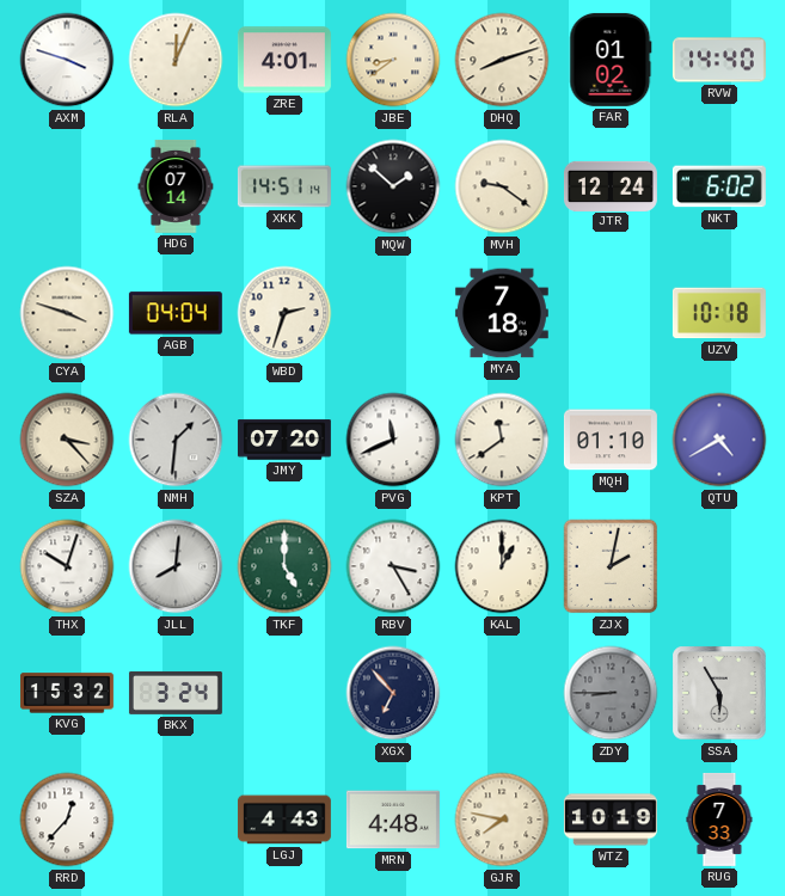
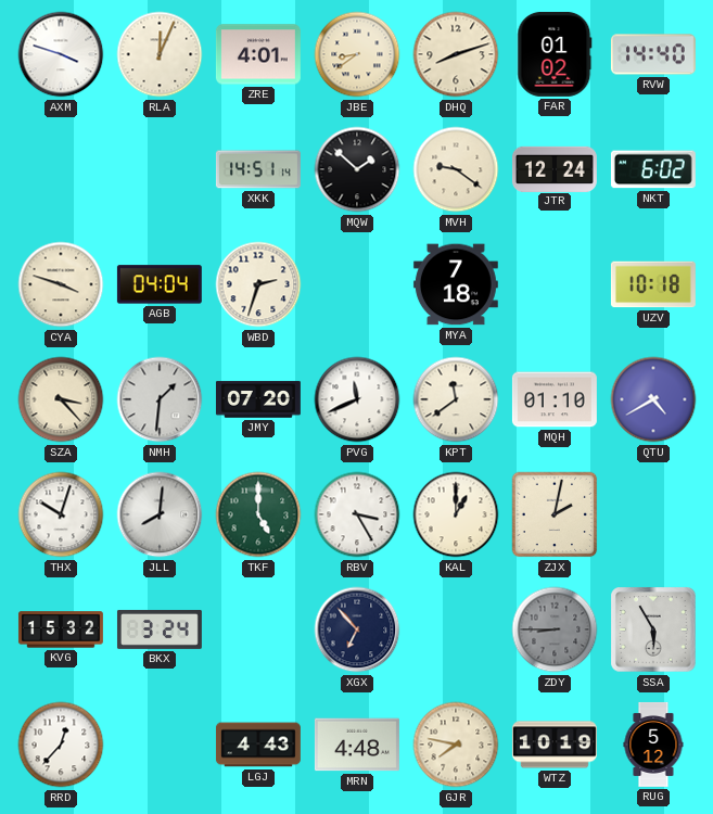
HDG: 07:14 -> none (176, 186)
RUG: 7:33 -> 5:12 (653, 745)
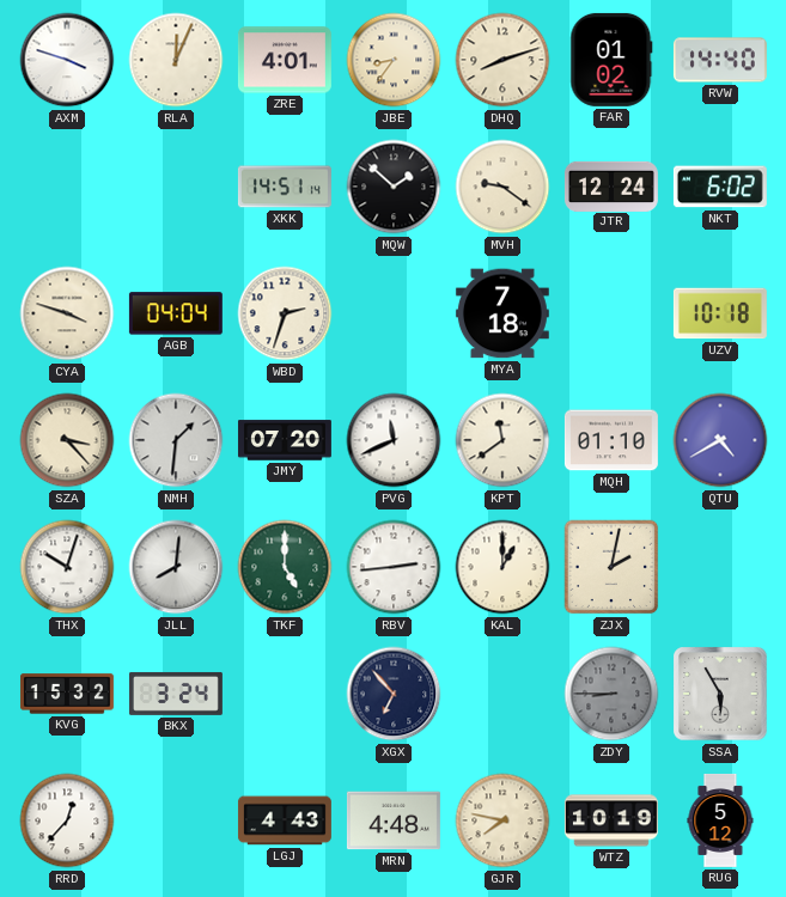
JBE: 8:39 -> 8:36 (394, 60)
RBV: 3:25 -> 2:44 (394, 567)
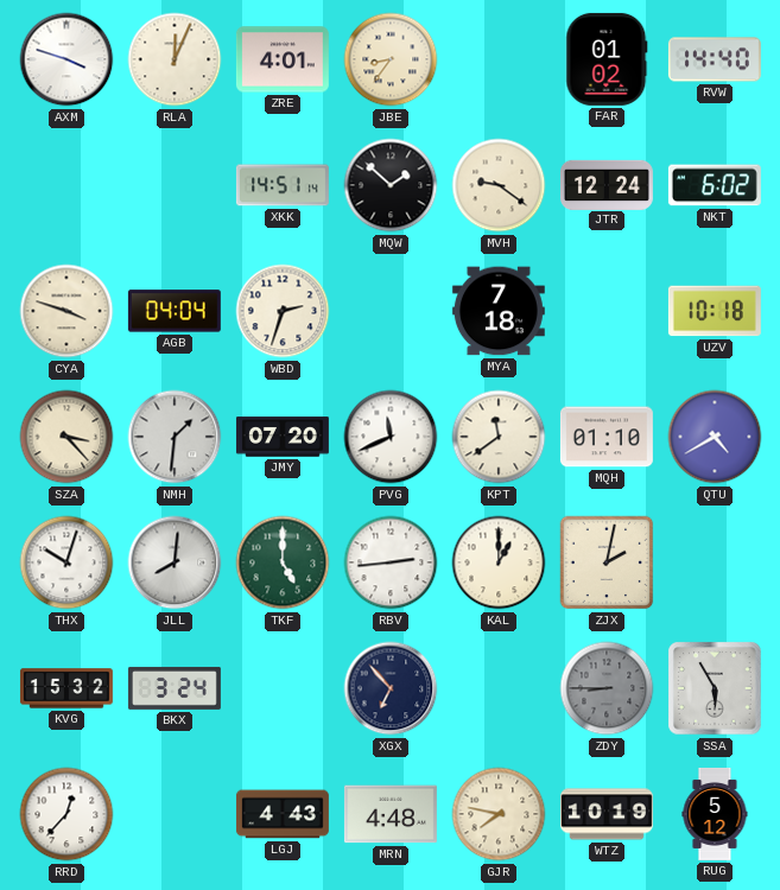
DHQ: 8:12 -> none (502, 60)
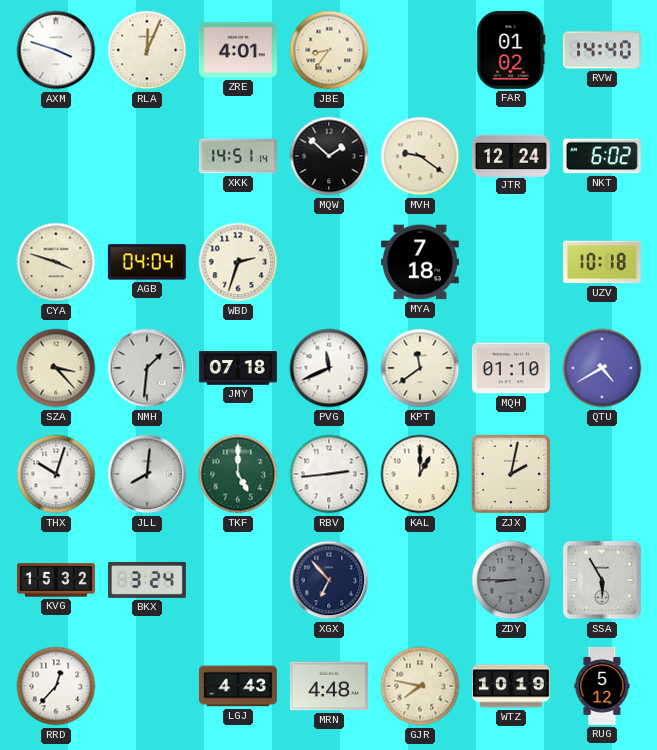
JMY: 07:20 -> 07:18 (238, 368)
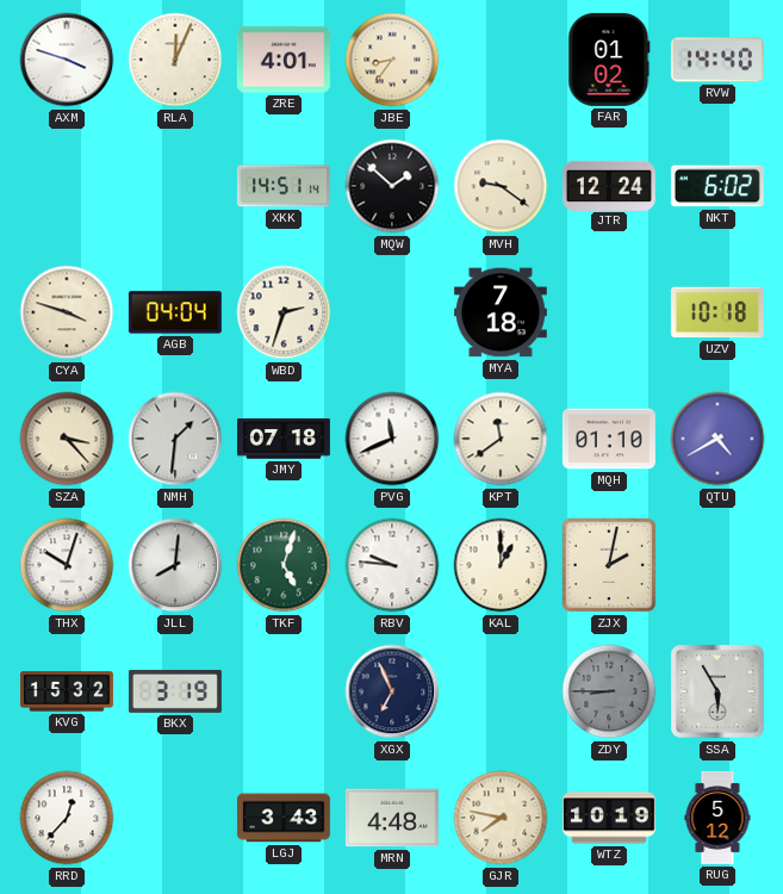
TKF: 5:00 -> 5:03 (284, 565)
RBV: 2:44 -> 9:46 (392, 565)
BKX: 3:24 -> 3:19 (175, 691)
XGX: 6:53 -> 6:56 (392, 691)
LGJ: 4:43 -> 3:43 (284, 818)
